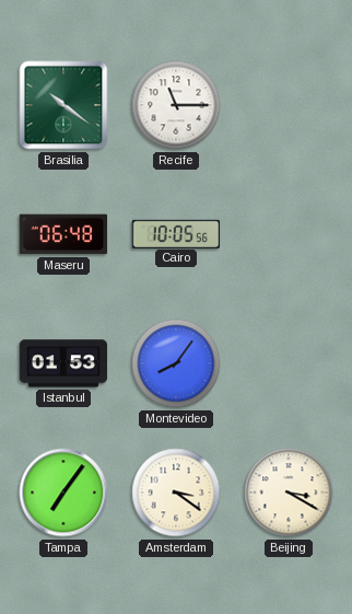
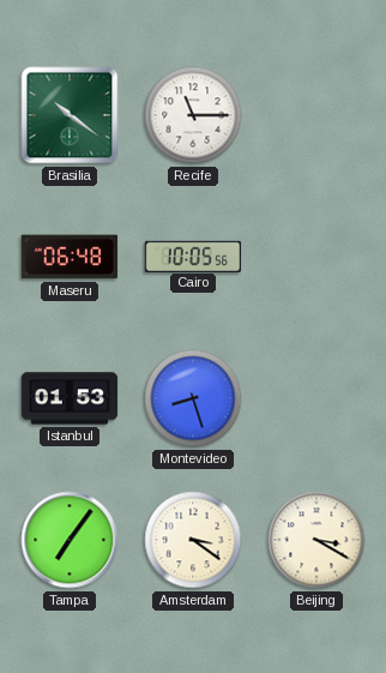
Montevideo: 8:06 -> 8:27 (193, 398)
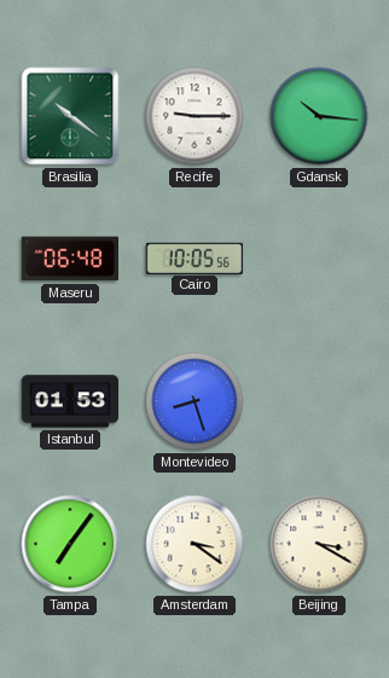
Recife: 11:15 -> 9:15 (194, 116)
Gdansk: none -> 10:16 (319, 116)
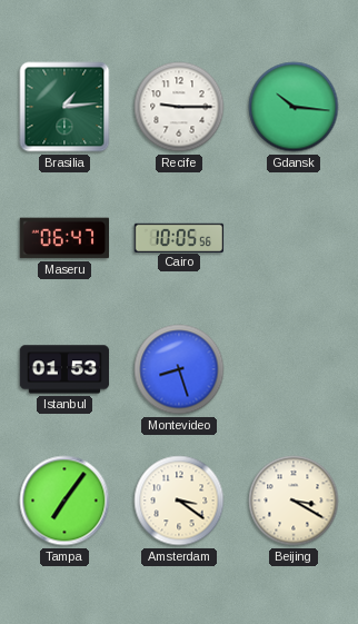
Brasilia: 10:21 -> 1:14 (64, 107)
Maseru: 06:48 -> 06:47 (64, 238)
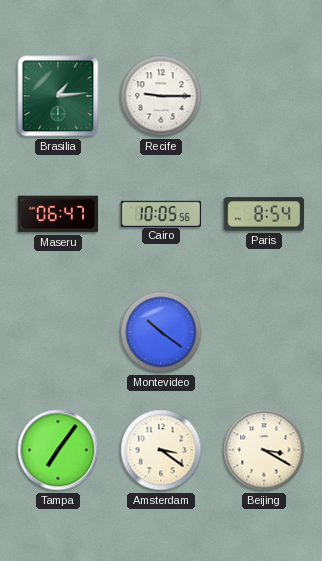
Gdansk: 10:16 -> none (294, 107)
Paris: none -> 8:54 (264, 214)
Istanbul: 01:53 -> none (64, 369)
Montevideo: 8:27 -> 10:21 (161, 332)
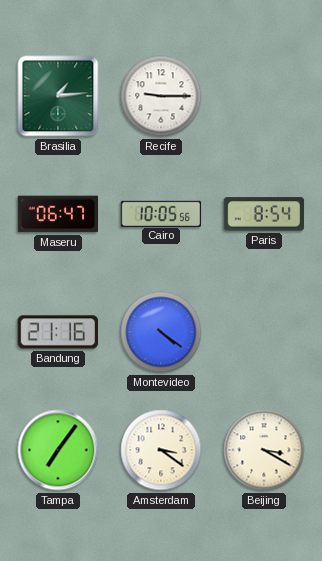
Bandung: none -> 21:16 (57, 332)
Montevideo: 10:21 -> 4:21 (161, 332)
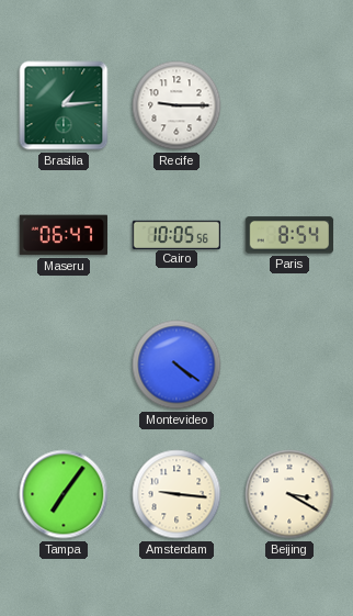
Bandung: 21:16 -> none (57, 332)
Amsterdam: 3:21 -> 9:16 (176, 494)
